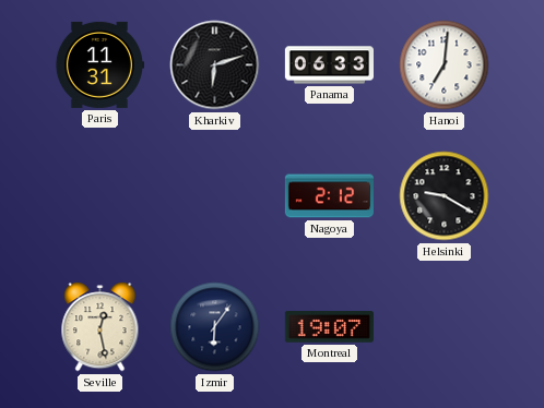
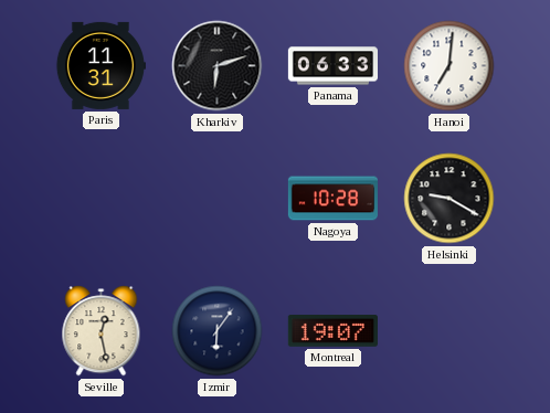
Nagoya: 2:12 -> 10:28 (332, 199)
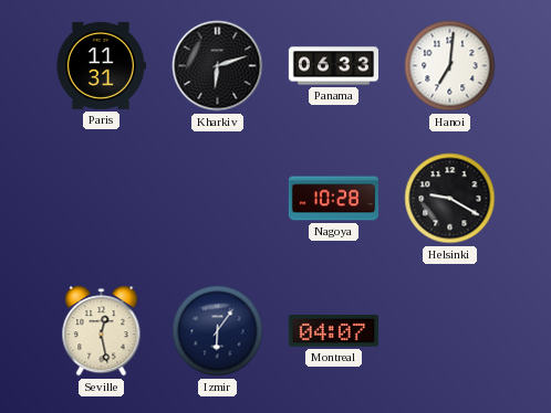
Montreal: 19:07 -> 04:07 (333, 331)
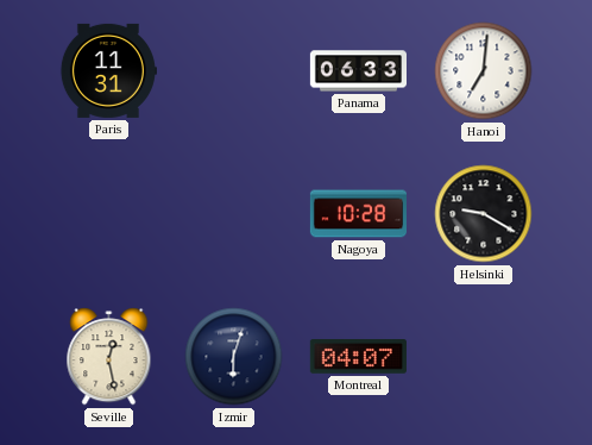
Kharkiv: 6:12 -> none (218, 66)
Izmir: 6:06 -> 6:03 (234, 357)
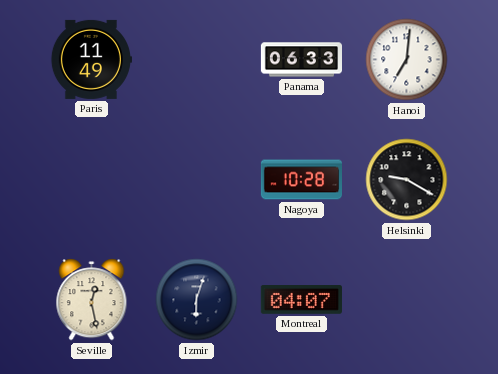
Paris: 11:31 -> 11:49 (91, 59)
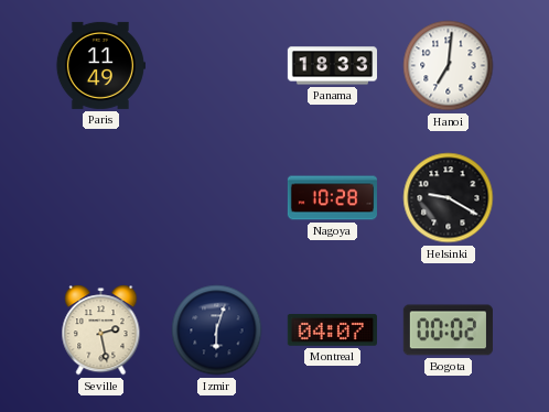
Panama: 06:33 -> 18:33 (332, 66)
Seville: 12:28 -> 2:28 (101, 330)
Bogota: none -> 00:02 (448, 330)
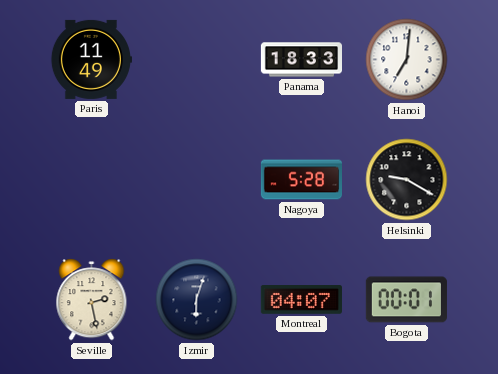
Nagoya: 10:28 -> 5:28 (301, 180)
Bogota: 00:02 -> 00:01 (406, 300)
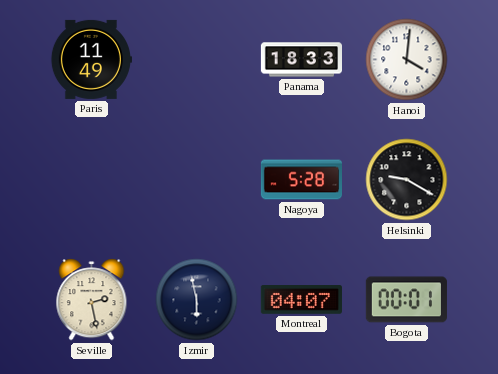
Hanoi: 7:01 -> 4:01 (407, 60)
Izmir: 6:03 -> 5:58 (197, 300)
